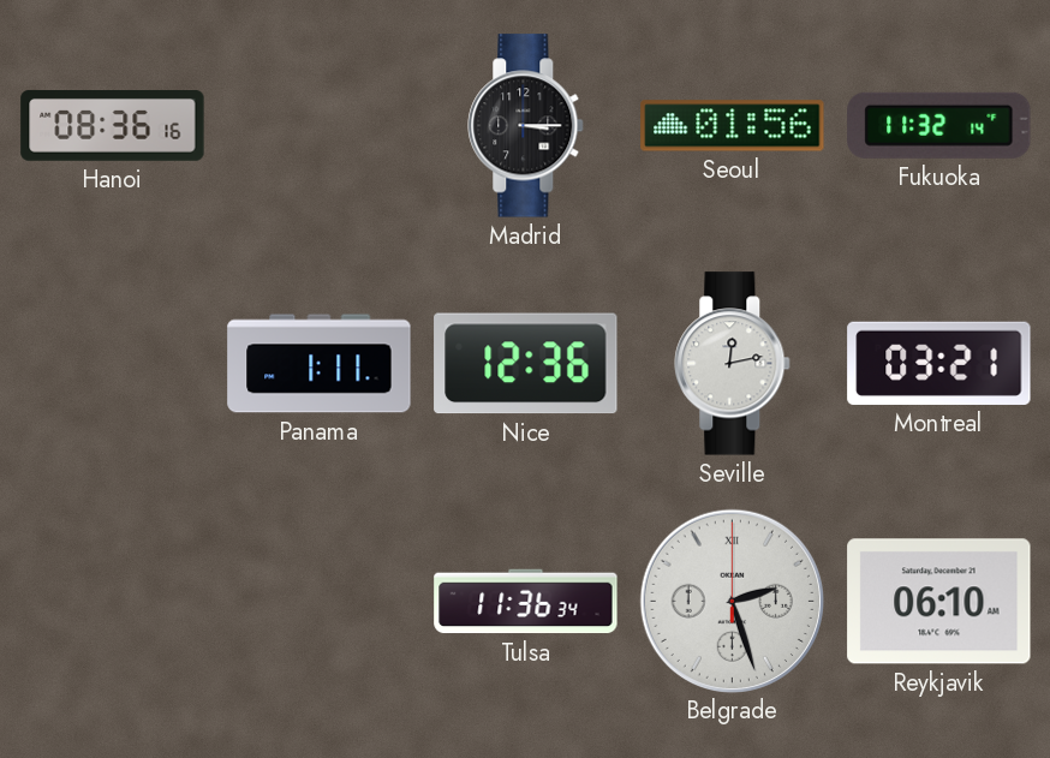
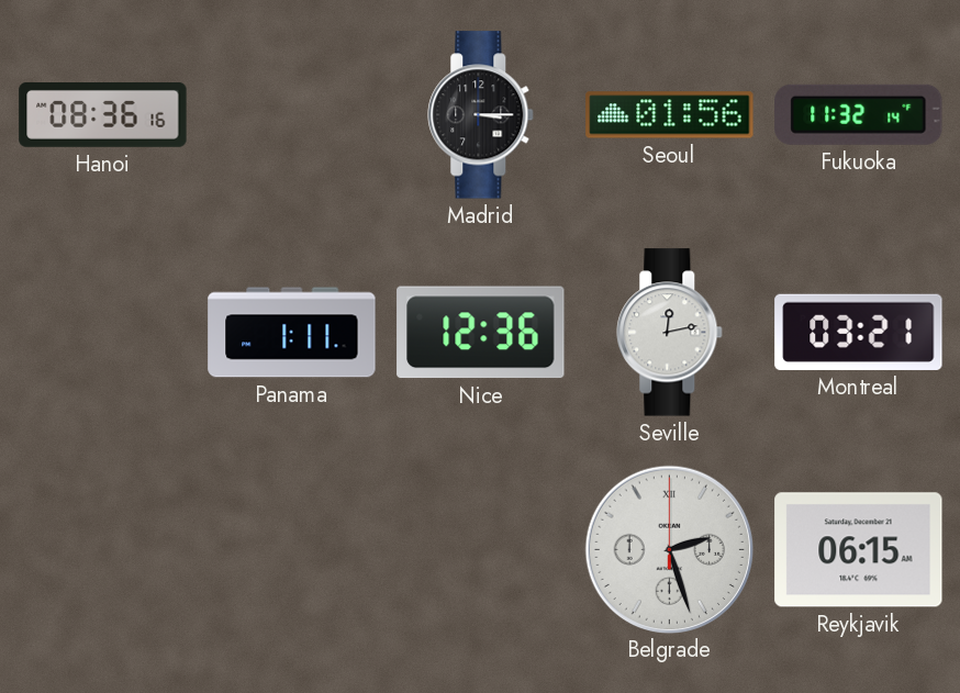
Tulsa: 11:36 -> none (526, 602)
Reykjavik: 06:10 -> 06:15 (859, 550)
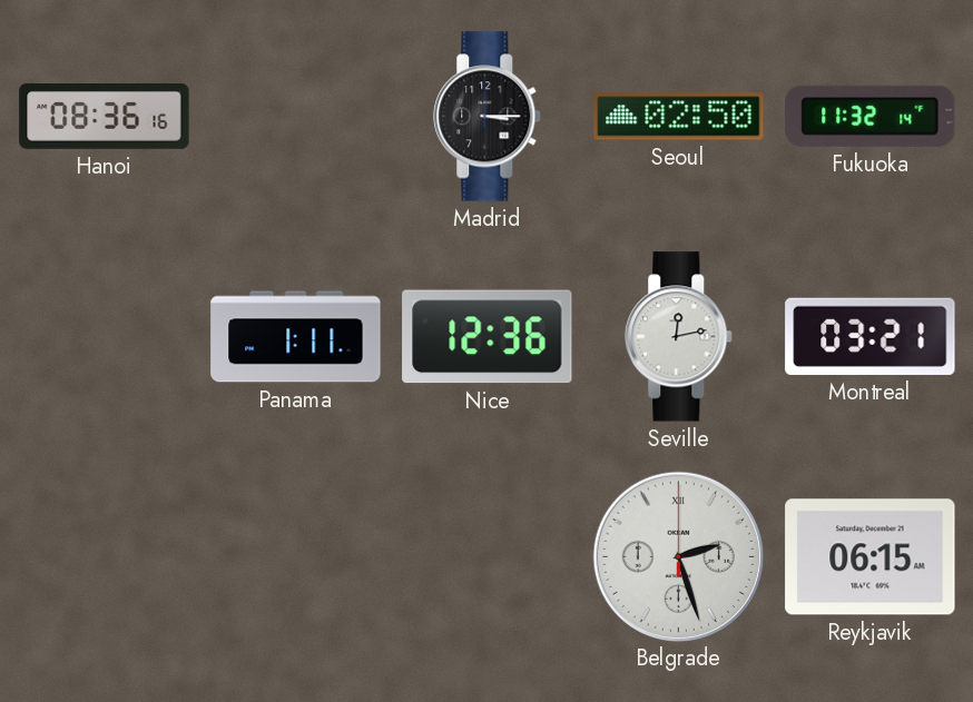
Seoul: 01:56 -> 02:50 (679, 117)
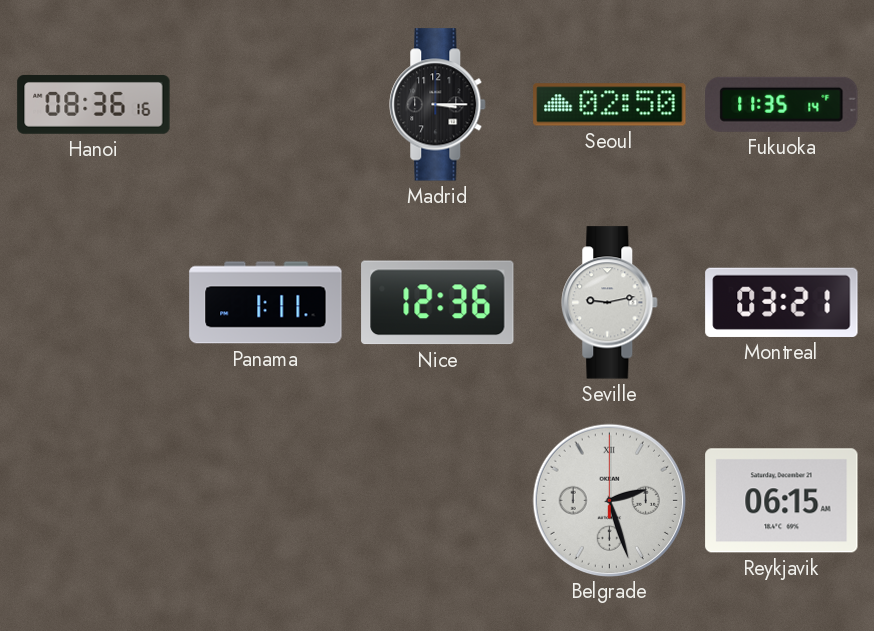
Fukuoka: 11:32 -> 11:35 (782, 104)
Seville: 12:13 -> 9:13 (610, 303)
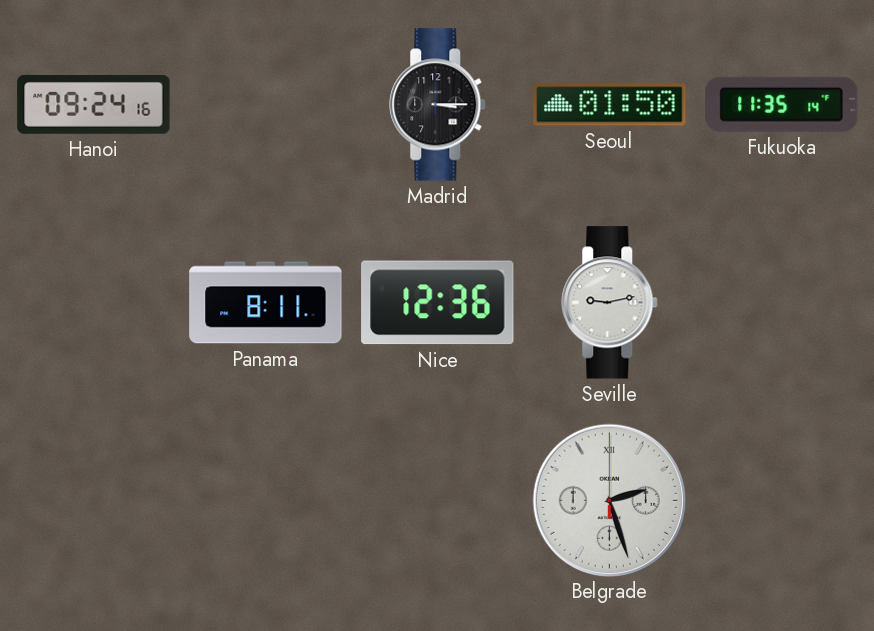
Hanoi: 08:36 -> 09:24 (94, 105)
Seoul: 02:50 -> 01:50 (610, 105)
Panama: 1:11 -> 8:11 (266, 303)
Montreal: 03:21 -> none (782, 302)
Reykjavik: 06:15 -> none (782, 501)
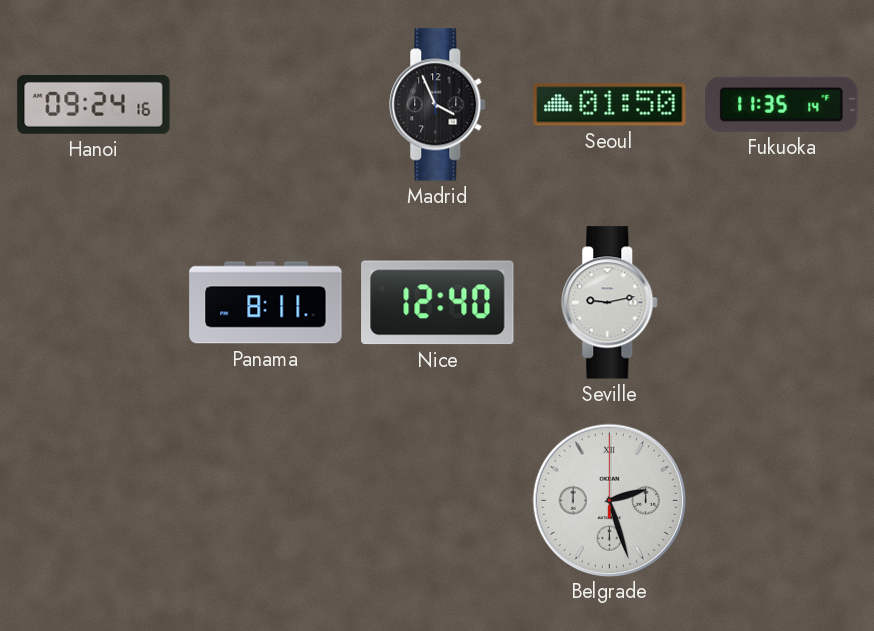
Madrid: 3:15 -> 3:56 (438, 105)
Nice: 12:36 -> 12:40 (438, 303)
